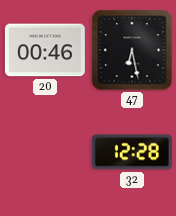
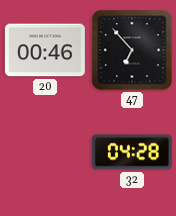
47: 6:28 -> 6:53 (132, 50)
32: 12:28 -> 04:28 (132, 152)
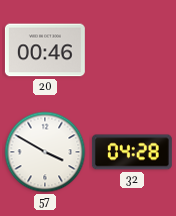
47: 6:53 -> none (132, 50)
57: none -> 3:50 (45, 152)
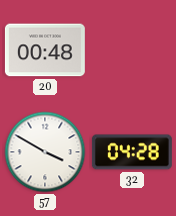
20: 00:46 -> 00:48 (45, 50)
